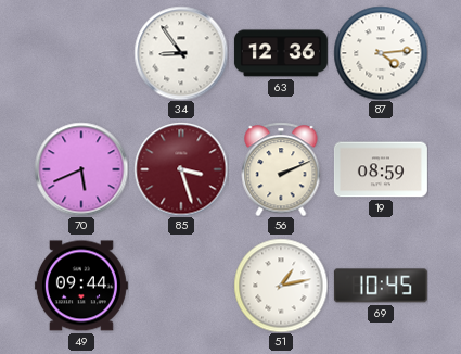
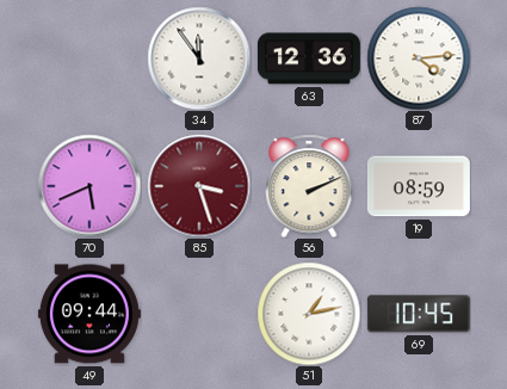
34: 8:54 -> 11:54 (199, 58)
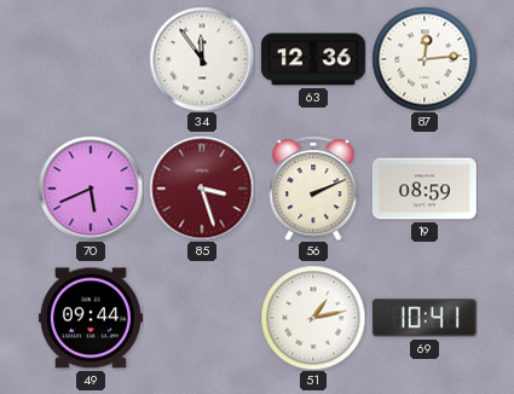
87: 4:14 -> 12:14 (425, 59)
69: 10:45 -> 10:41 (425, 318)
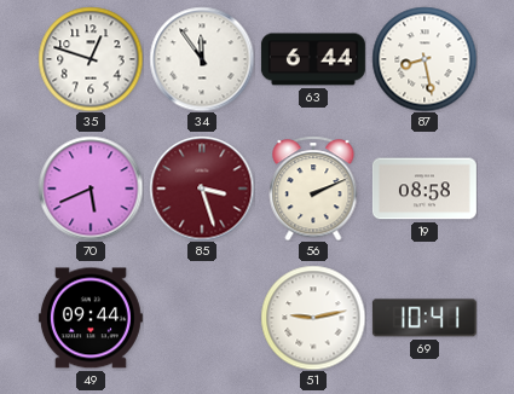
35: none -> 12:48 (91, 59)
63: 12:36 -> 6:44 (313, 59)
87: 12:14 -> 8:28 (425, 59)
19: 08:59 -> 08:58 (425, 189)
51: 1:13 -> 9:13 (313, 318)
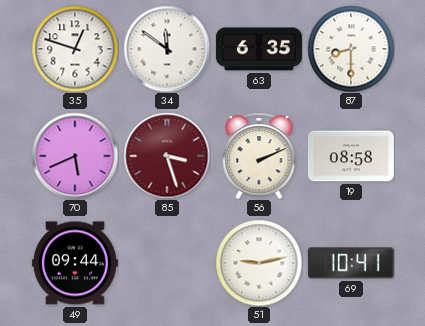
34: 11:54 -> 11:51 (167, 49)
63: 6:44 -> 6:35 (259, 49)
87: 8:28 -> 8:30 (351, 49)
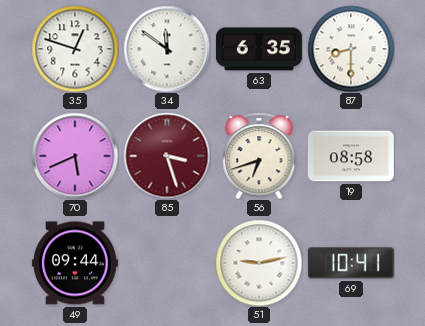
56: 2:11 -> 6:42 (259, 156)
